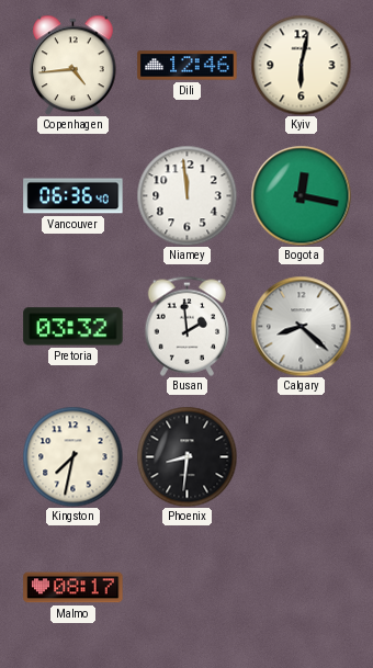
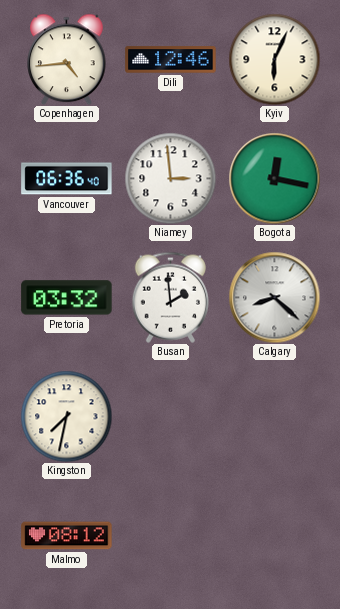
Kyiv: 6:02 -> 6:04 (274, 59)
Niamey: 11:59 -> 2:59 (170, 178)
Phoenix: 8:31 -> none (187, 456)
Malmo: 08:17 -> 08:12 (67, 536)
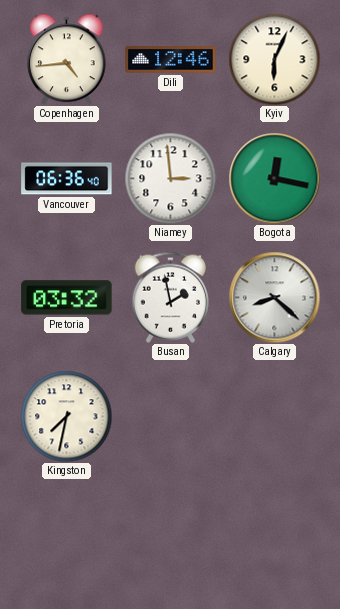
Busan: 1:59 -> 1:58 (170, 297)
Malmo: 08:12 -> none (67, 536)
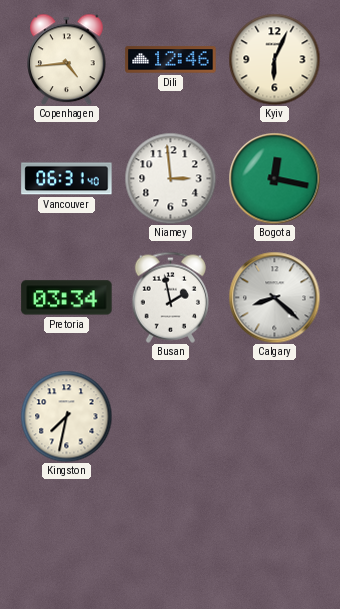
Vancouver: 06:36 -> 06:31 (67, 179)
Pretoria: 03:32 -> 03:34 (67, 298)
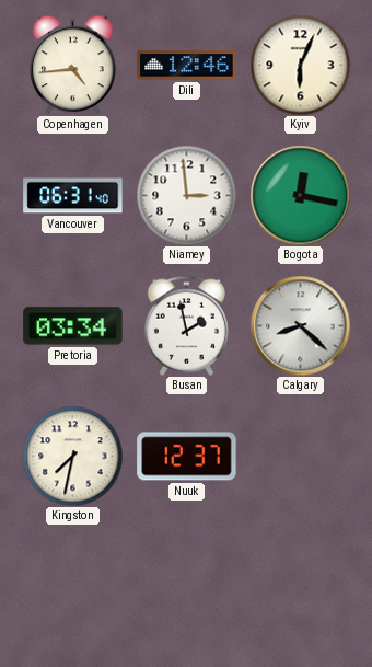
Nuuk: none -> 12:37 (187, 457)
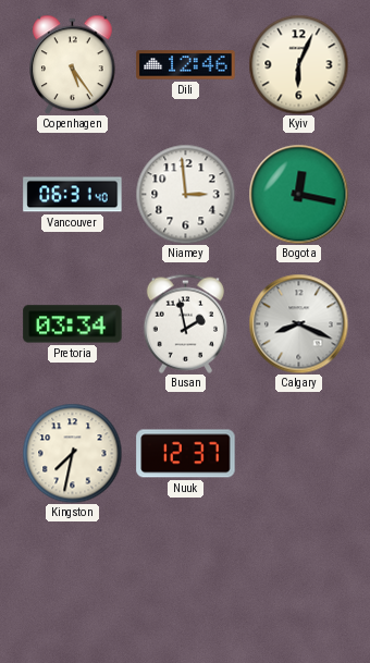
Copenhagen: 4:44 -> 5:24 (73, 64)
Calgary: 8:22 -> 8:19 (298, 323)
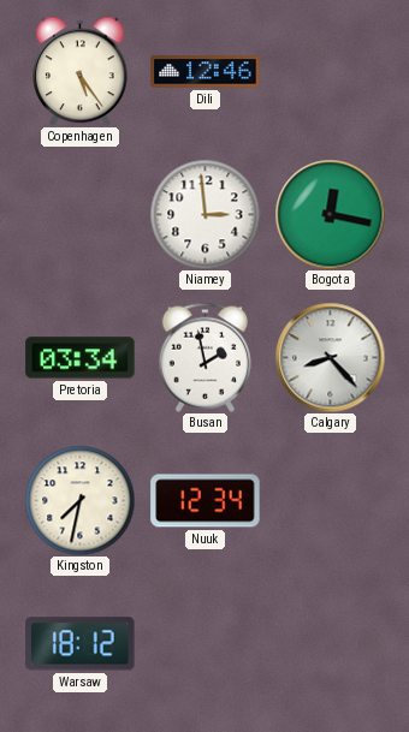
Kyiv: 6:04 -> none (298, 64)
Vancouver: 06:31 -> none (73, 195)
Calgary: 8:19 -> 8:23 (330, 357)
Nuuk: 12:37 -> 12:34 (206, 501)
Warsaw: none -> 18:12 (81, 644)
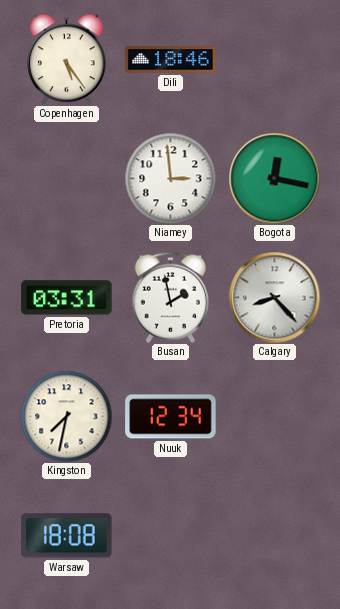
Dili: 12:46 -> 18:46 (171, 60)
Pretoria: 03:34 -> 03:31 (67, 298)
Warsaw: 18:12 -> 18:08 (67, 536)
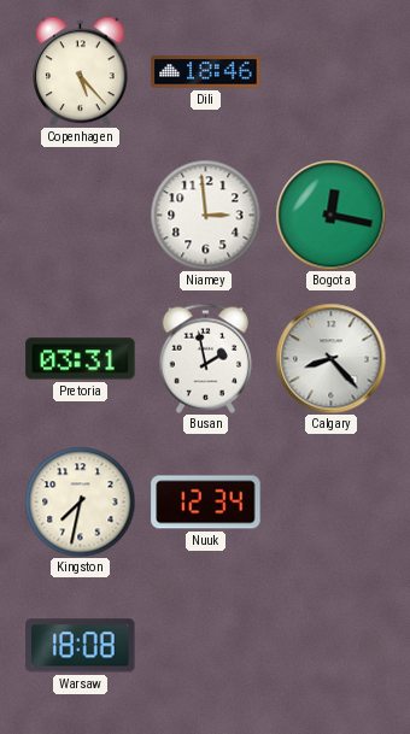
Copenhagen: 5:24 -> 5:23 (81, 71)
